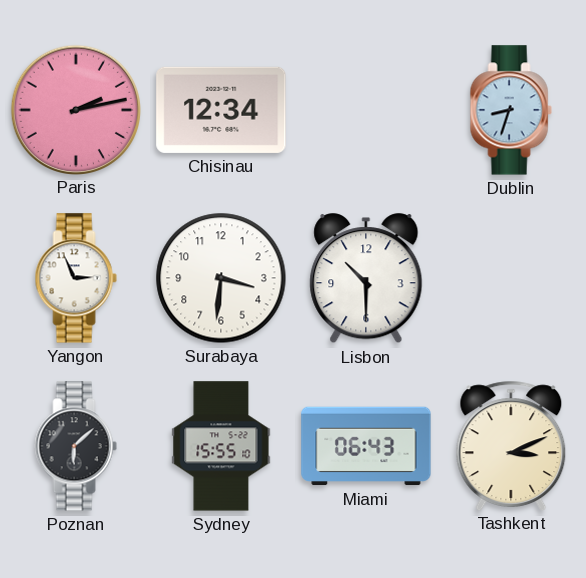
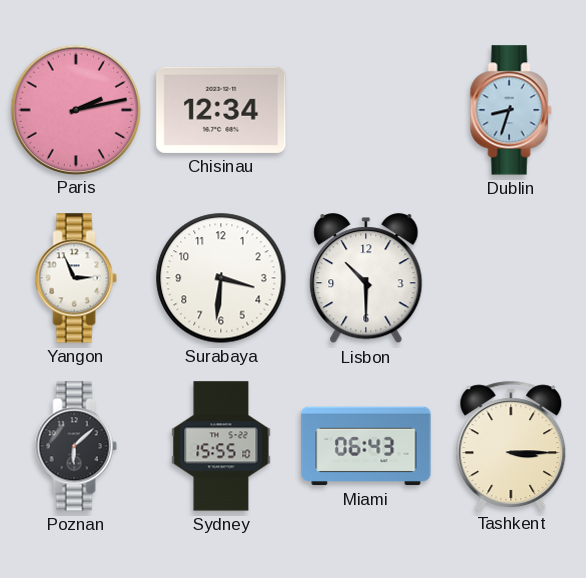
Tashkent: 3:11 -> 3:15 (511, 445)
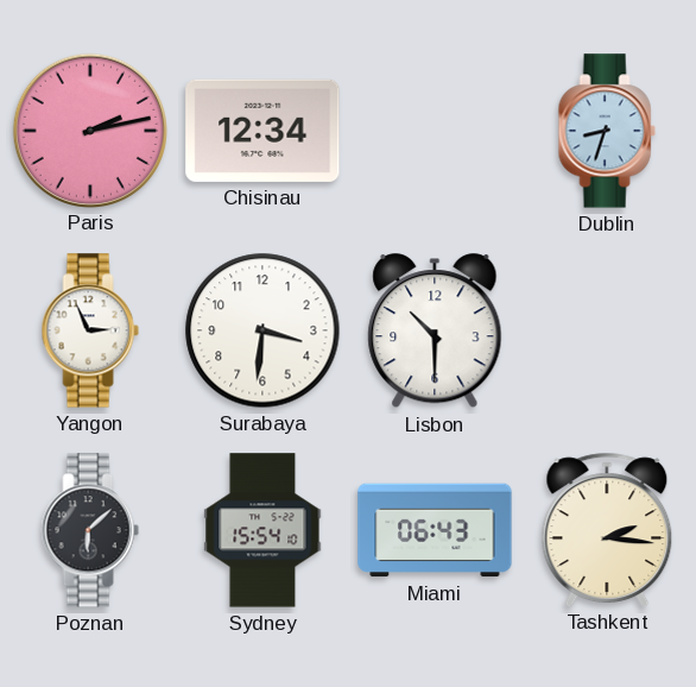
Sydney: 15:55 -> 15:54 (262, 530)
Tashkent: 3:15 -> 2:16 (607, 529)
